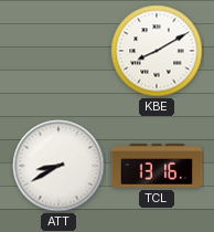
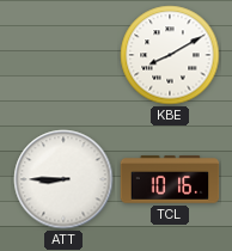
ATT: 8:40 -> 8:45 (63, 179)
TCL: 13:16 -> 10:16 (170, 179)
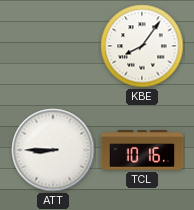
KBE: 8:10 -> 8:06 (142, 46)
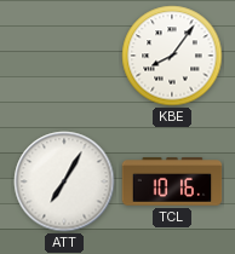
ATT: 8:45 -> 7:05 (64, 181)
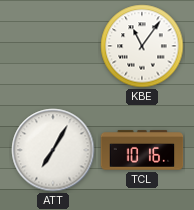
KBE: 8:06 -> 11:06 (142, 46)
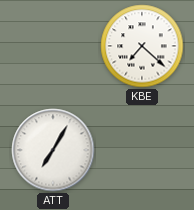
KBE: 11:06 -> 7:22 (142, 46)
TCL: 10:16 -> none (142, 150)
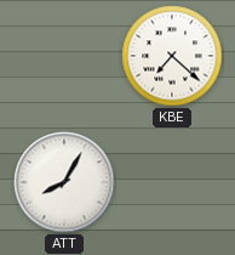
ATT: 7:05 -> 8:05 (64, 182)
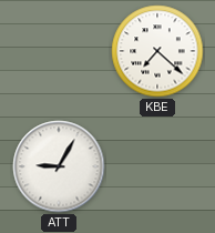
ATT: 8:05 -> 9:05 (59, 166)
